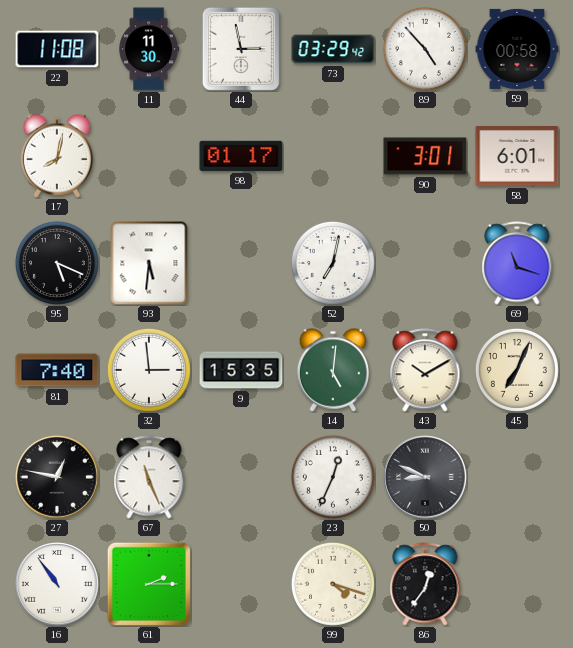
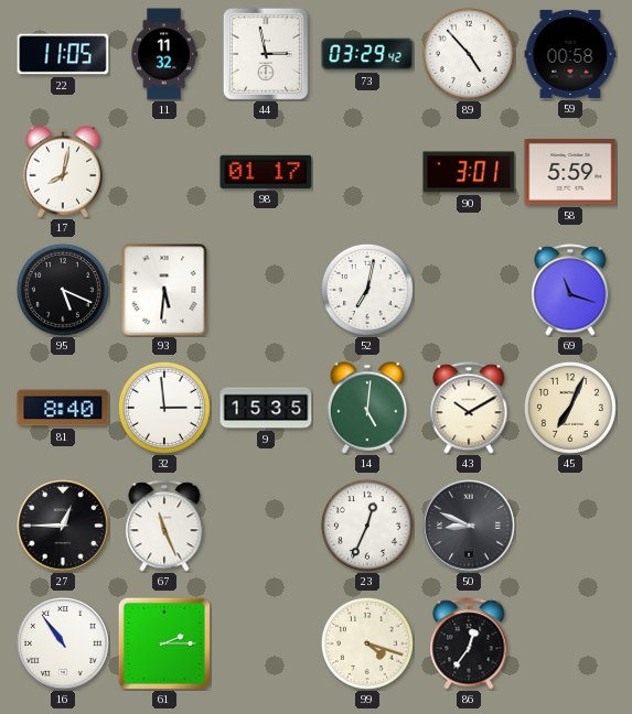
22: 11:08 -> 11:05 (63, 54)
11: 11:30 -> 11:32 (163, 54)
58: 6:01 -> 5:59 (570, 173)
81: 7:40 -> 8:40 (63, 408)
27: 12:47 -> 12:45 (64, 527)
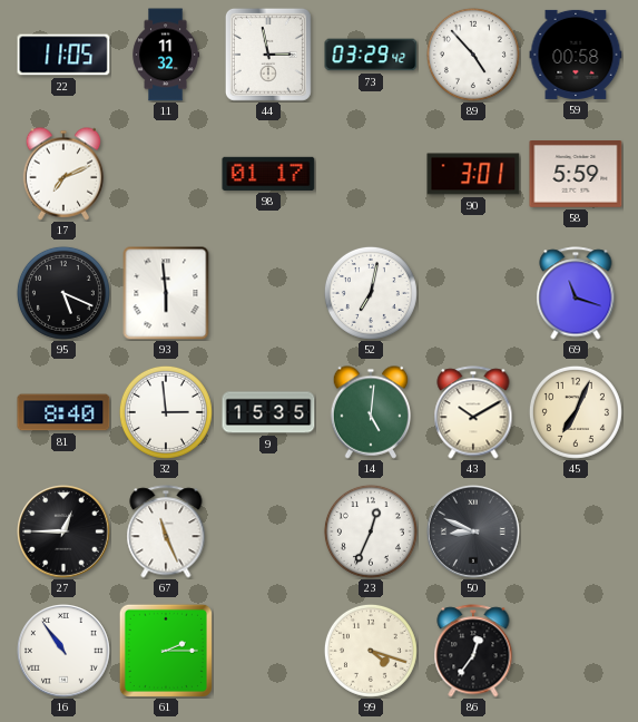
17: 8:02 -> 7:11 (63, 174)
93: 5:31 -> 5:59 (166, 293)
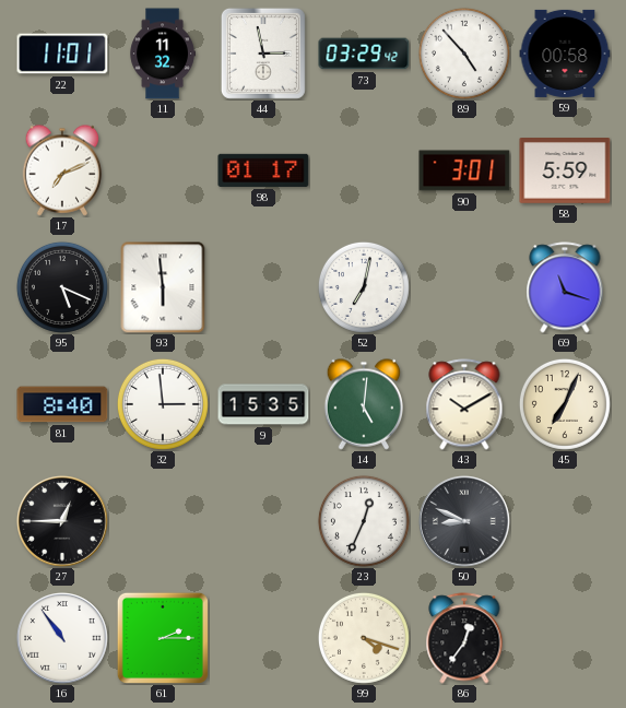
22: 11:05 -> 11:01 (62, 54)
67: 11:26 -> none (166, 531)
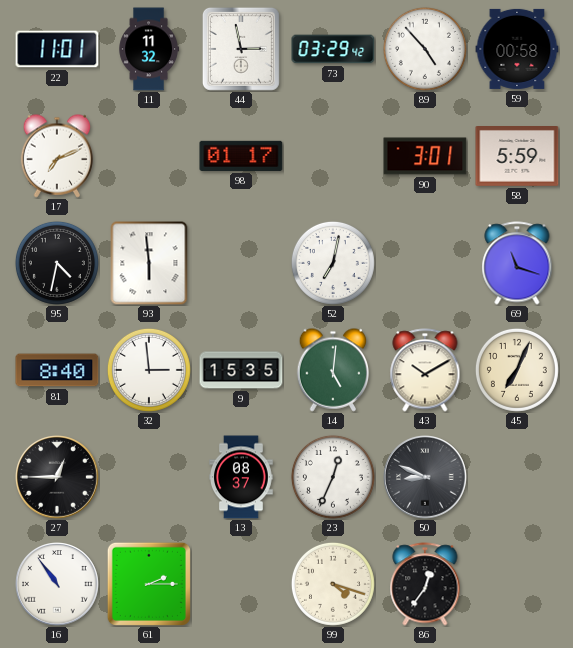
95: 5:19 -> 4:32 (57, 263)
13: none -> 08:37 (241, 477)
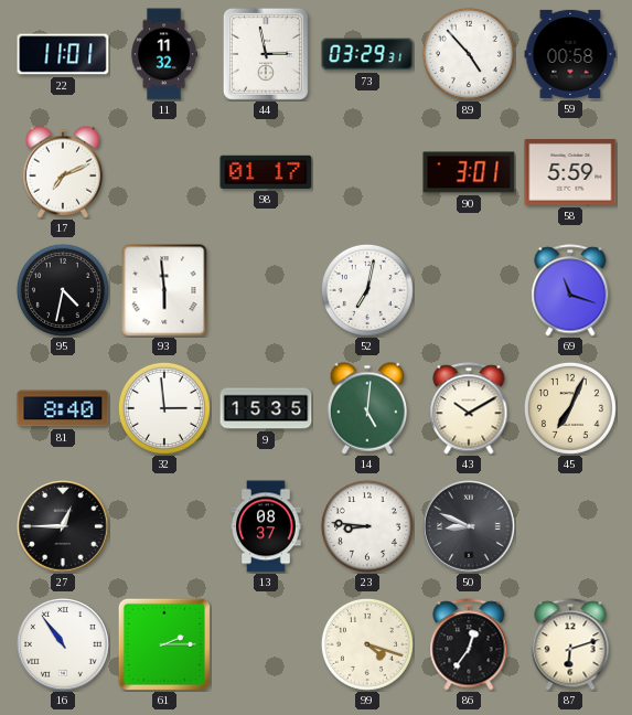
73: 03:29:42 -> 03:29:31 (367, 54)
23: 12:34 -> 8:46 (367, 526)
87: none -> 6:12 (570, 644)
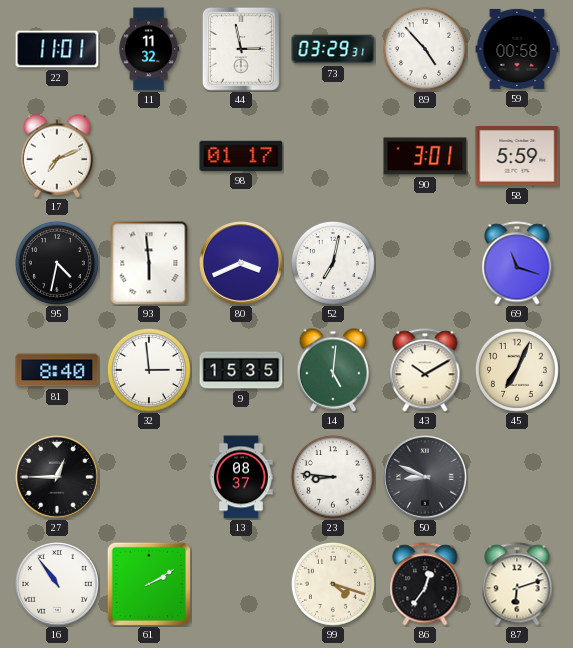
80: none -> 3:41 (242, 264)
61: 2:15 -> 2:10 (149, 584)
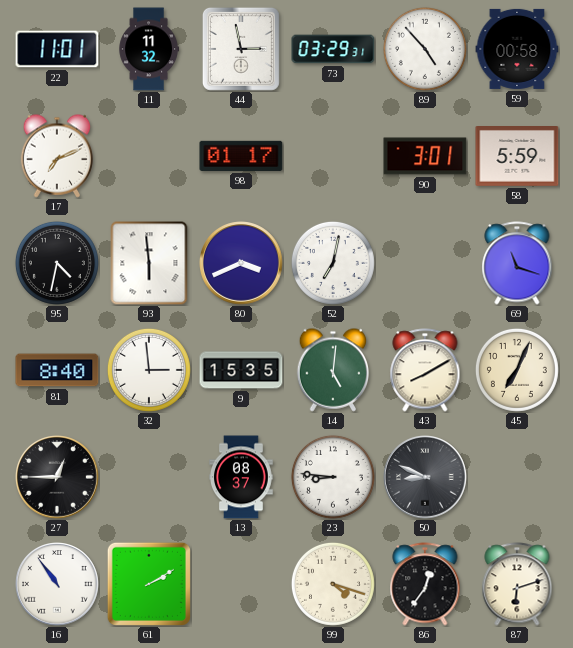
43: 10:10 -> 8:10 (425, 370)
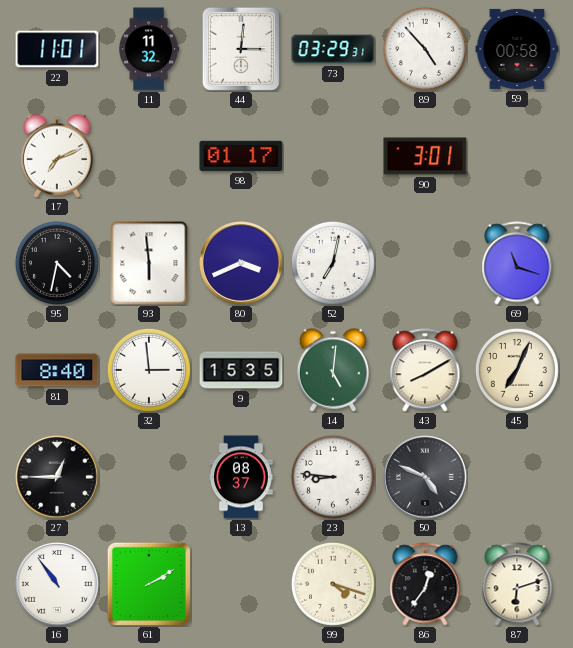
44: 2:58 -> 3:01 (241, 49)
58: 5:59 -> none (517, 157)
50: 8:49 -> 4:49 (426, 478)
